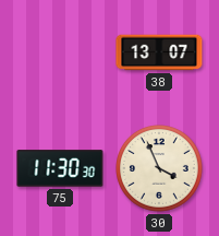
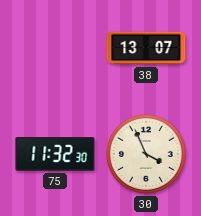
75: 11:30 -> 11:32 (55, 154)
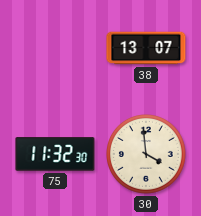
30: 3:56 -> 3:59 (147, 155)
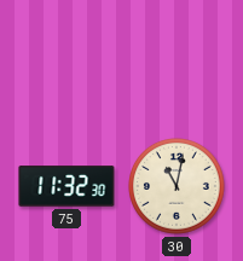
38: 13:07 -> none (146, 48)
30: 3:59 -> 11:02 (178, 187)
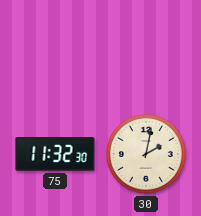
30: 11:02 -> 2:02 (147, 155)
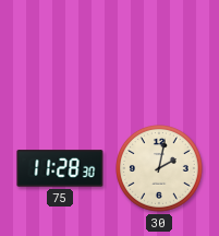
75: 11:32 -> 11:28 (60, 168)
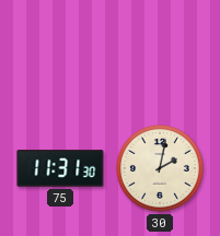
75: 11:28 -> 11:31 (60, 168)
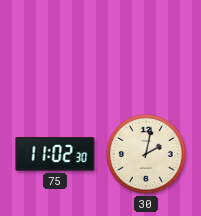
75: 11:31 -> 11:02 (55, 154)
